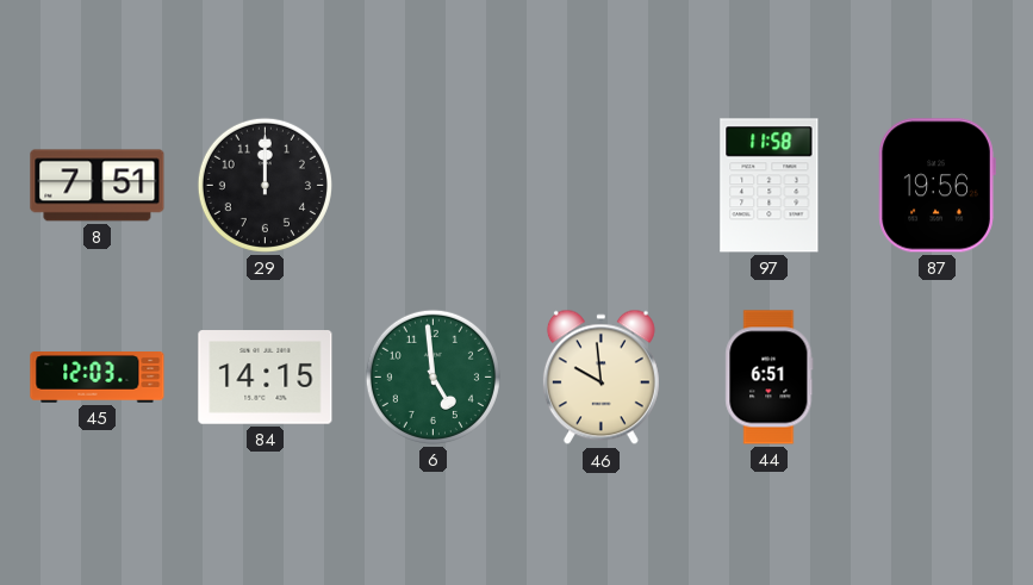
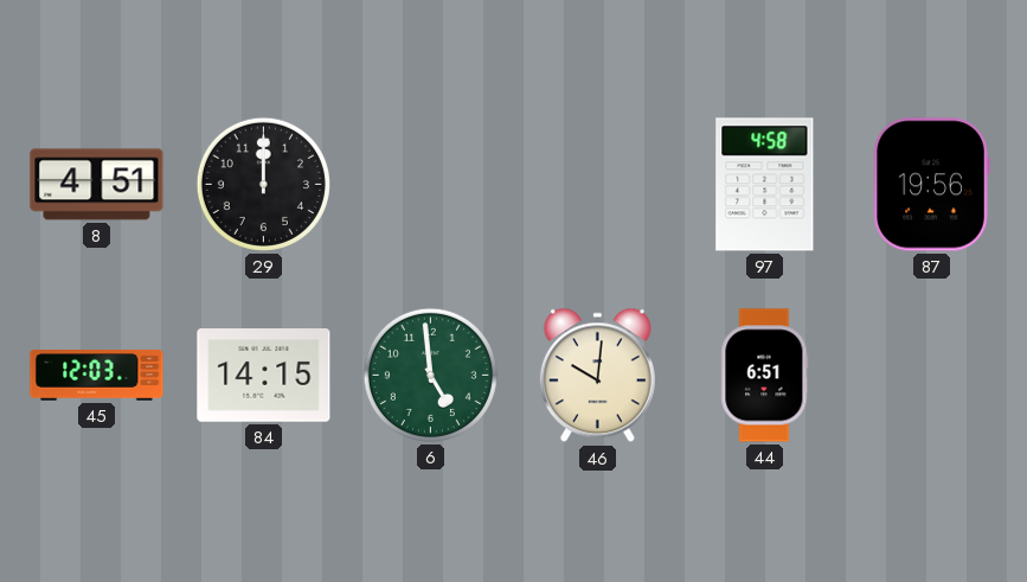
8: 7:51 -> 4:51 (97, 185)
97: 11:58 -> 4:58 (765, 185)
46: 9:59 -> 10:01 (597, 376)
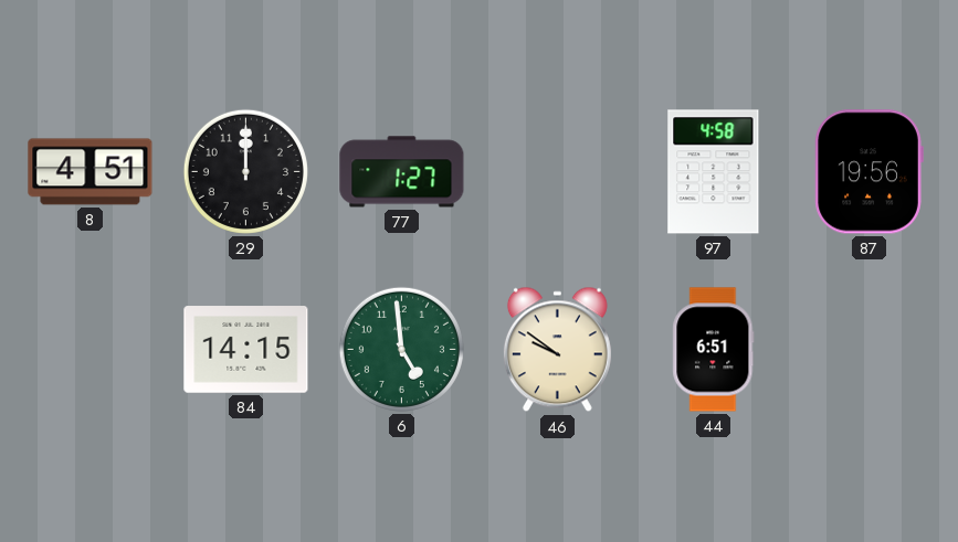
77: none -> 1:27 (402, 172)
45: 12:03 -> none (97, 376)
46: 10:01 -> 9:51 (557, 350)
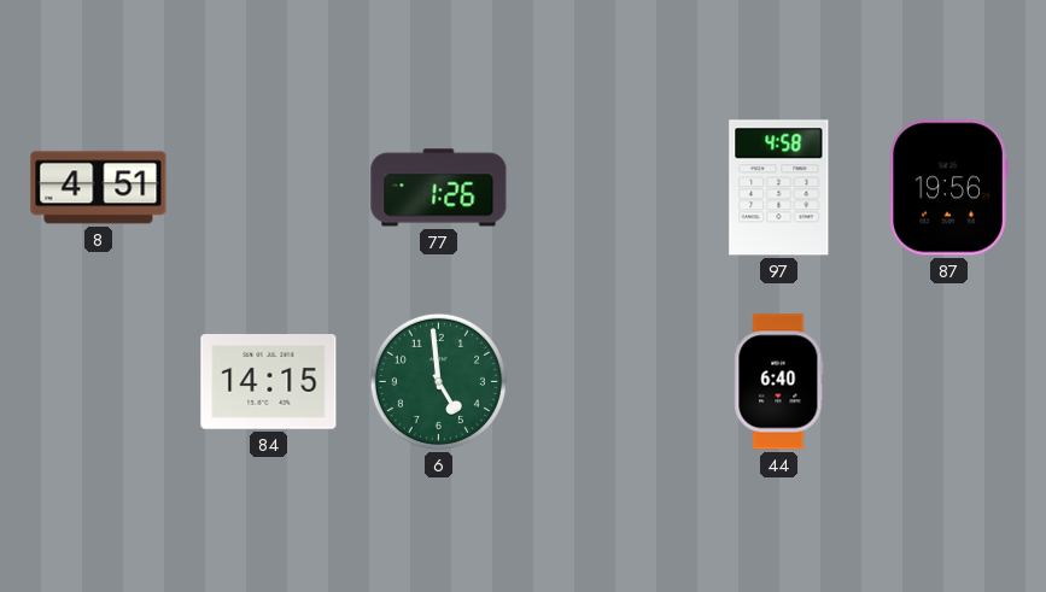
29: 12:00 -> none (245, 171)
77: 1:27 -> 1:26 (439, 188)
46: 9:51 -> none (557, 350)
44: 6:51 -> 6:40 (779, 382)
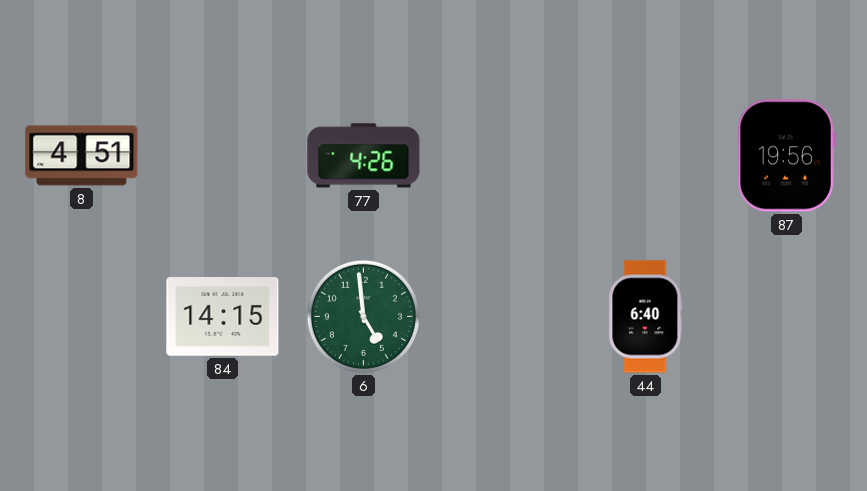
77: 1:26 -> 4:26 (364, 156)
97: 4:58 -> none (779, 188)
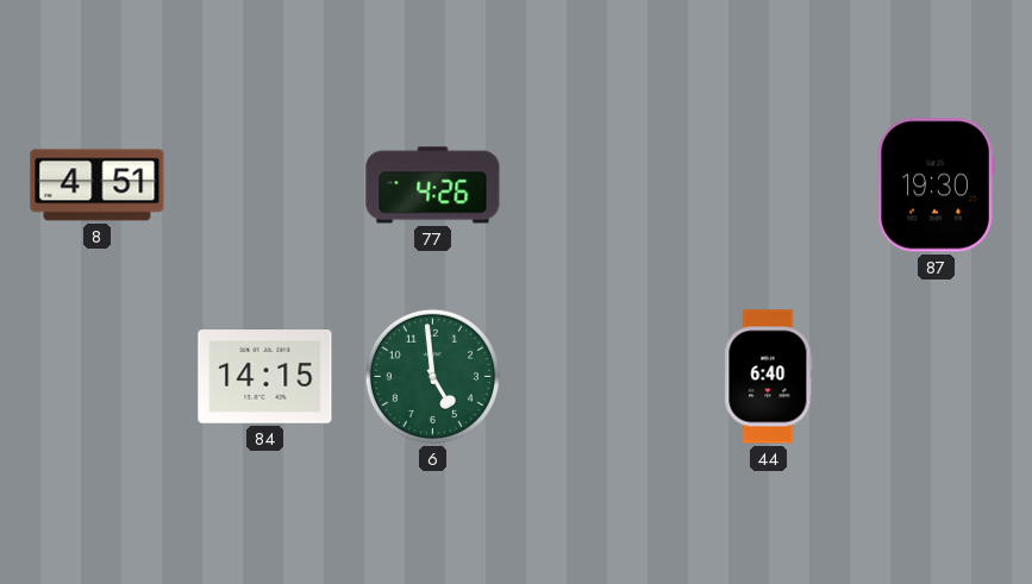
87: 19:56 -> 19:30 (936, 186)
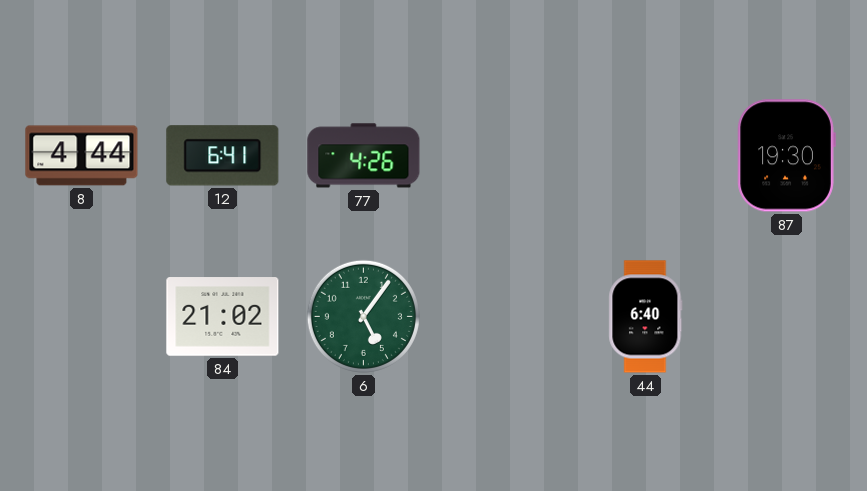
8: 4:51 -> 4:44 (82, 156)
12: none -> 6:41 (223, 156)
84: 14:15 -> 21:02 (223, 317)
6: 4:59 -> 5:06 (363, 316)
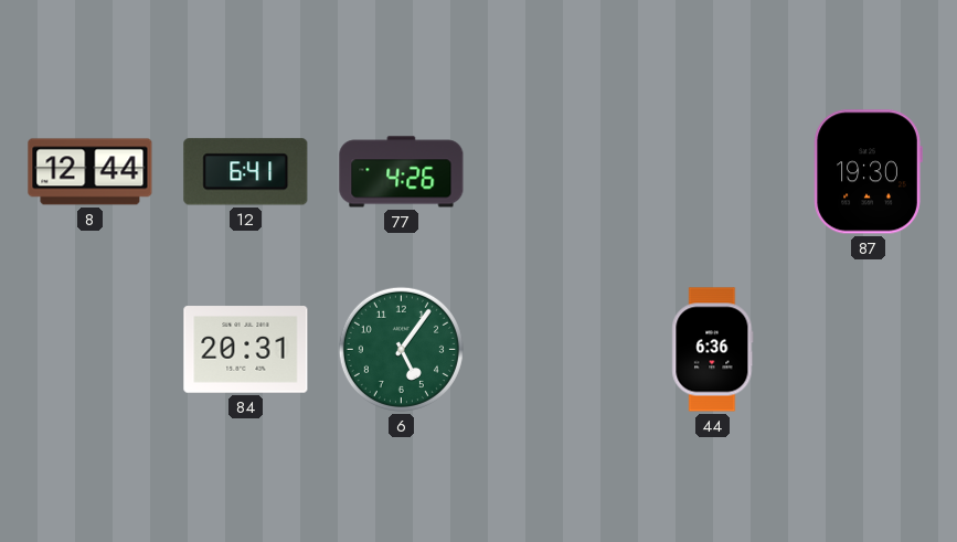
8: 4:44 -> 12:44 (91, 172)
84: 21:02 -> 20:31 (246, 350)
44: 6:40 -> 6:36 (713, 350)
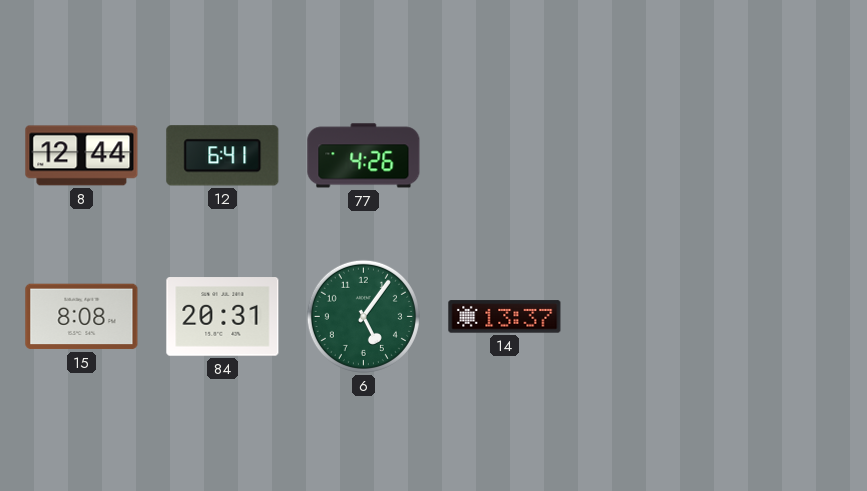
87: 19:30 -> none (868, 172)
15: none -> 8:08 (82, 317)
14: none -> 13:37 (505, 317)
44: 6:36 -> none (713, 350)
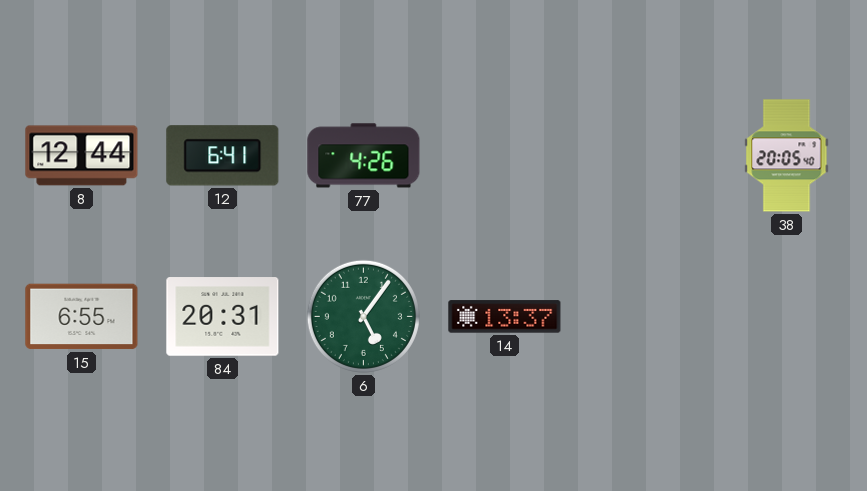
38: none -> 20:05 (787, 156)
15: 8:08 -> 6:55 (82, 317)
